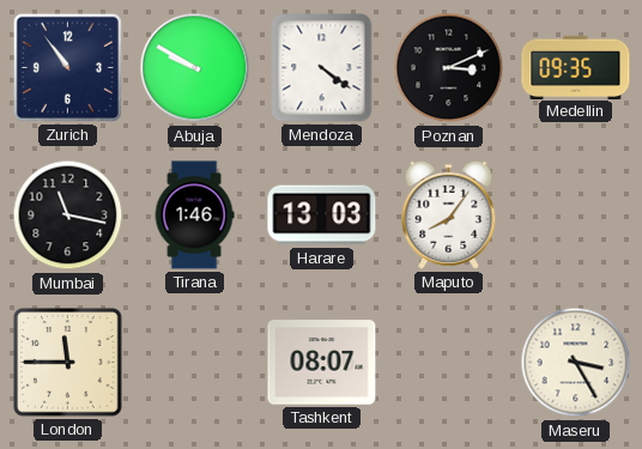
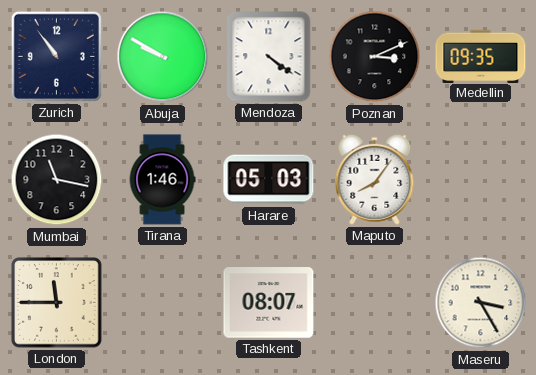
Harare: 13:03 -> 05:03 (269, 180)
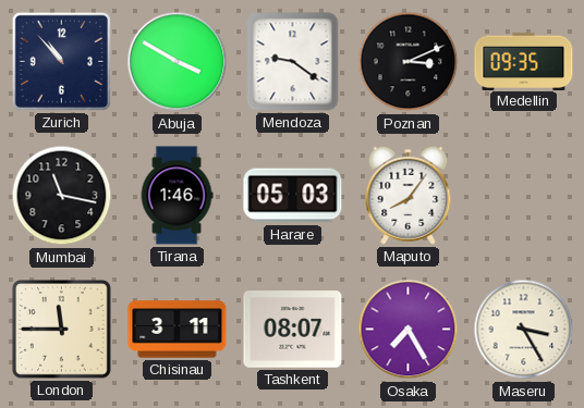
Zurich: 10:54 -> 10:53 (61, 61)
Abuja: 9:50 -> 3:50 (178, 62)
Mendoza: 4:21 -> 9:21 (293, 62)
Chisinau: none -> 3:11 (178, 330)
Osaka: none -> 7:25 (409, 330)
